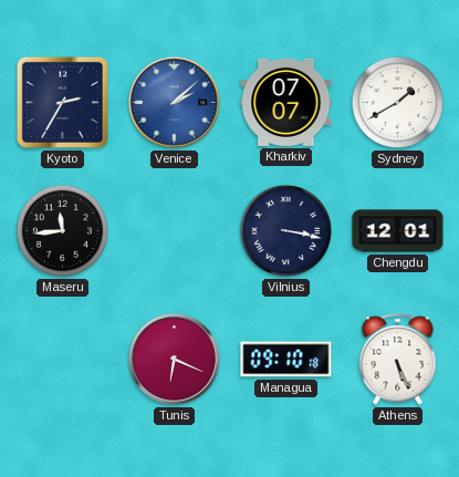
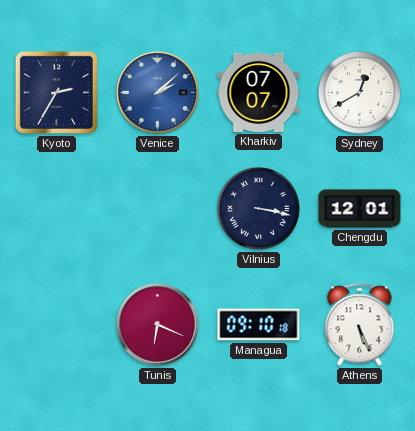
Sydney: 1:40 -> 12:40 (359, 92)
Maseru: 11:44 -> none (62, 230)
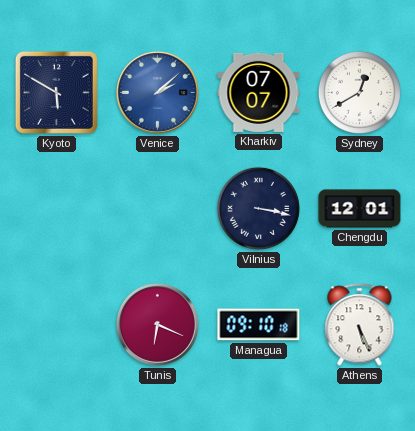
Kyoto: 2:35 -> 5:50 (56, 92)
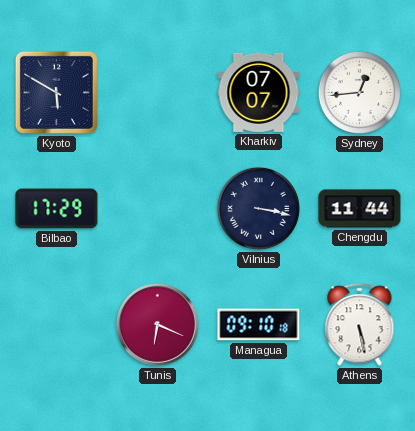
Venice: 2:08 -> none (157, 92)
Sydney: 12:40 -> 12:44 (359, 92)
Bilbao: none -> 17:29 (57, 209)
Chengdu: 12:01 -> 11:44 (360, 209)
Athens: 5:26 -> 5:28 (360, 325)
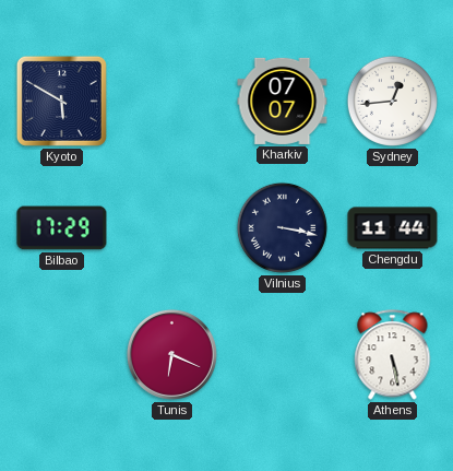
Managua: 09:10 -> none (259, 325)
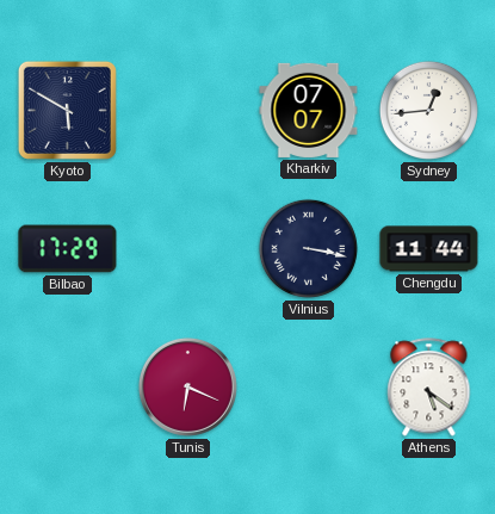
Athens: 5:28 -> 5:21 (429, 388)
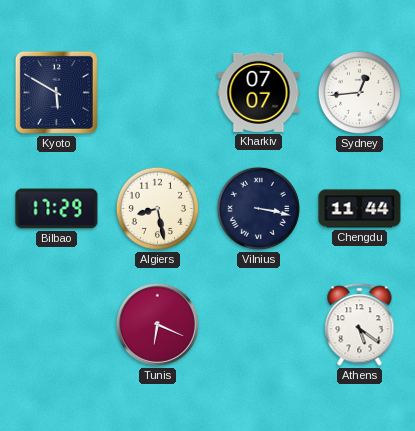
Algiers: none -> 8:28 (157, 208)
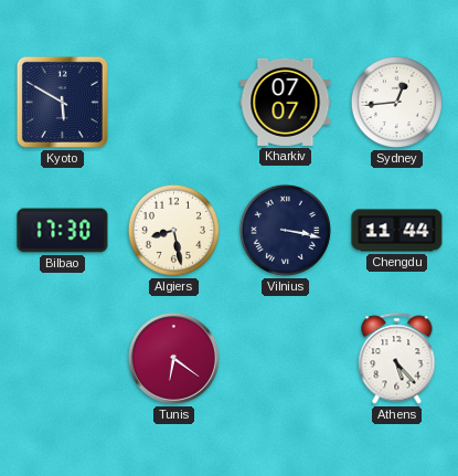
Bilbao: 17:29 -> 17:30 (63, 231)
Tunis: 6:19 -> 6:21 (173, 358)
Athens: 5:21 -> 5:23 (397, 359)
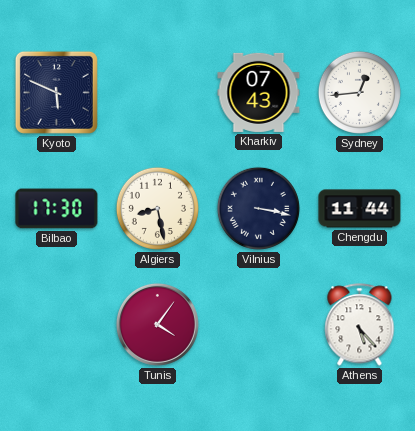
Kyoto: 5:50 -> 5:49 (56, 92)
Kharkiv: 07:07 -> 07:43 (259, 92)
Tunis: 6:21 -> 4:06 (157, 324)
